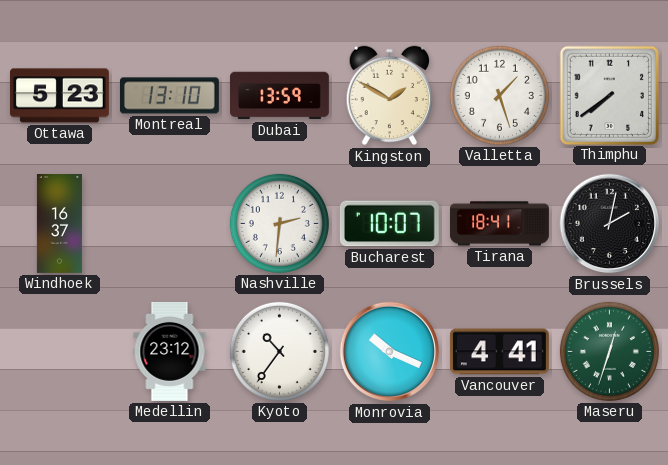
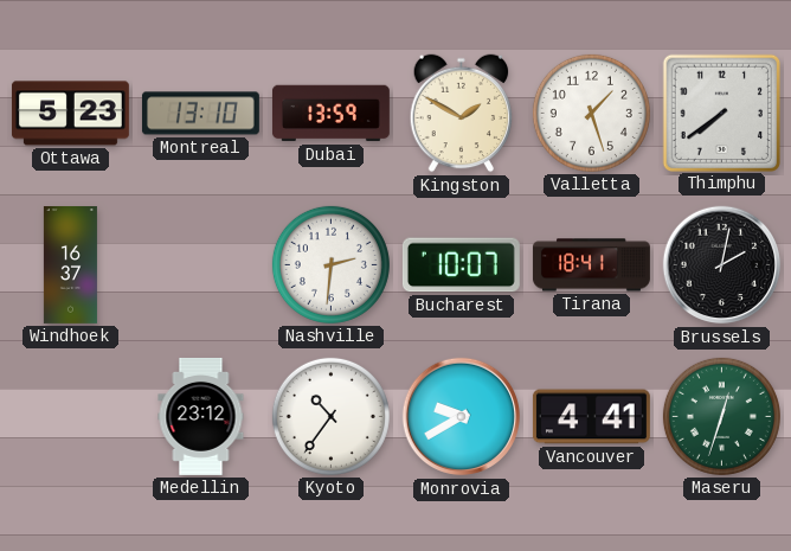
Monrovia: 10:19 -> 9:40 (462, 417)
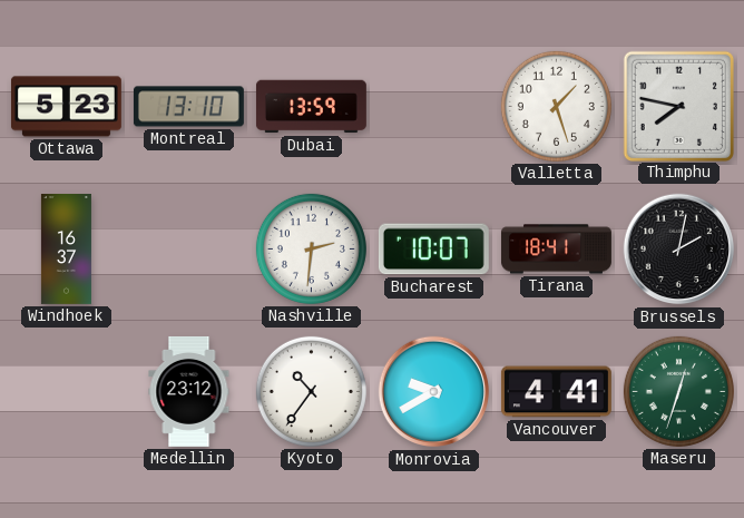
Kingston: 1:50 -> none (462, 114)
Thimphu: 7:39 -> 7:47 (678, 106)
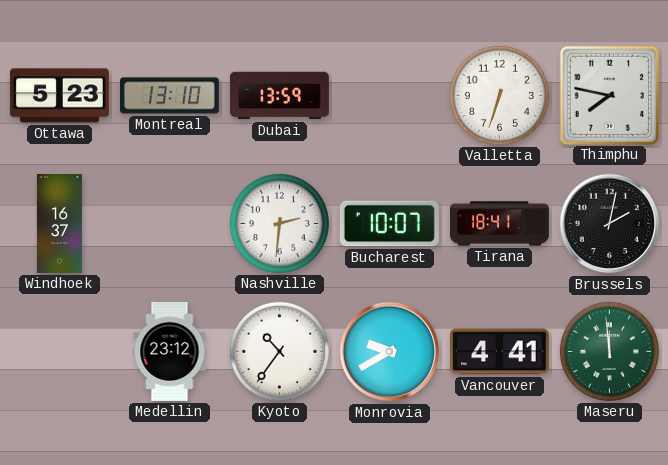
Valletta: 1:27 -> 6:33 (499, 95)
Maseru: 12:33 -> 11:59 (609, 351)
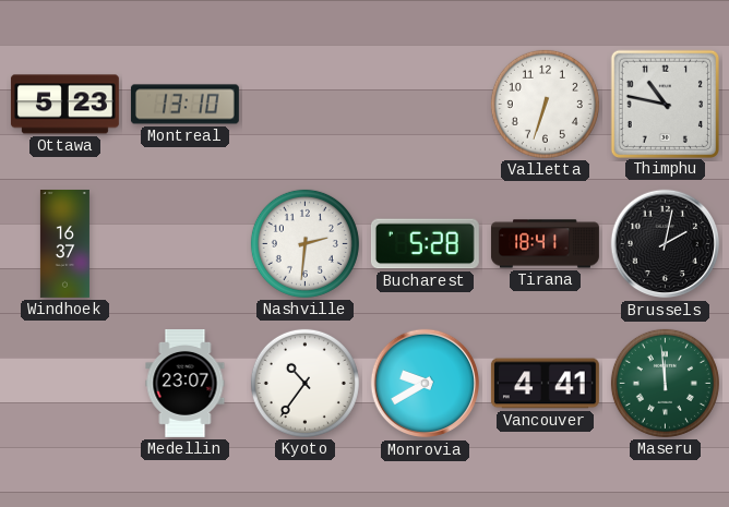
Dubai: 13:59 -> none (279, 96)
Thimphu: 7:47 -> 10:47 (665, 104)
Bucharest: 10:07 -> 5:28 (425, 244)
Medellin: 23:12 -> 23:07 (186, 383)
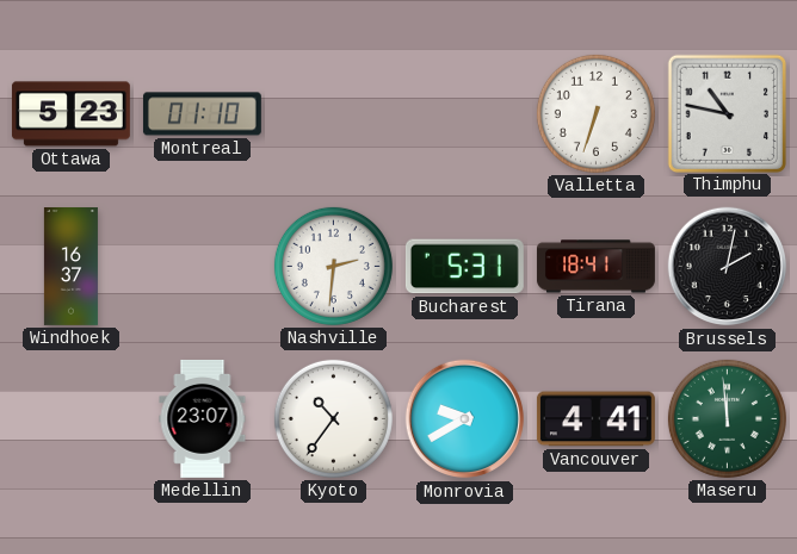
Montreal: 13:10 -> 01:10 (202, 114)
Bucharest: 5:28 -> 5:31 (464, 267)
